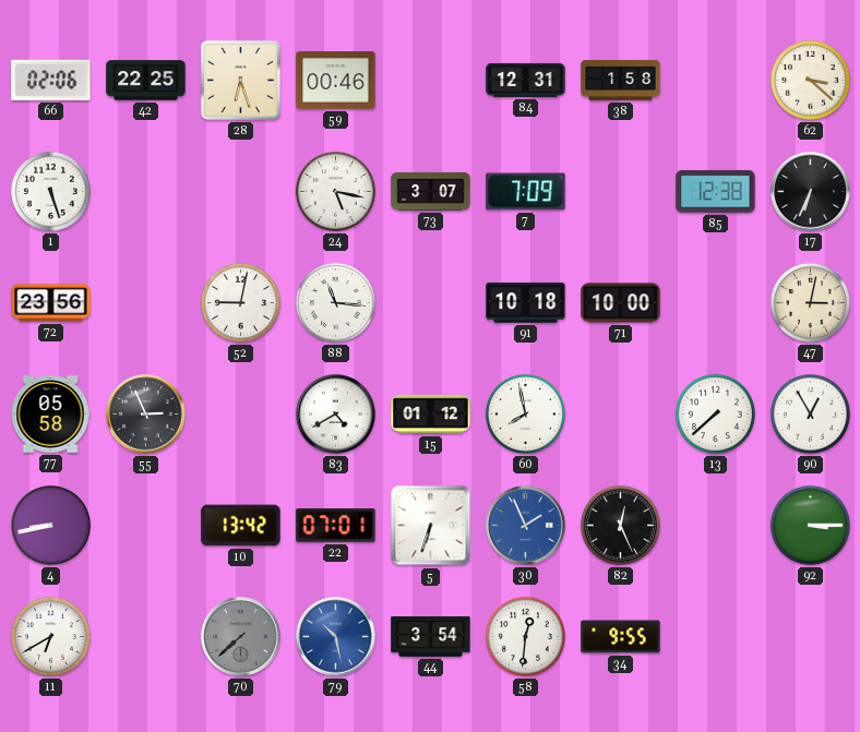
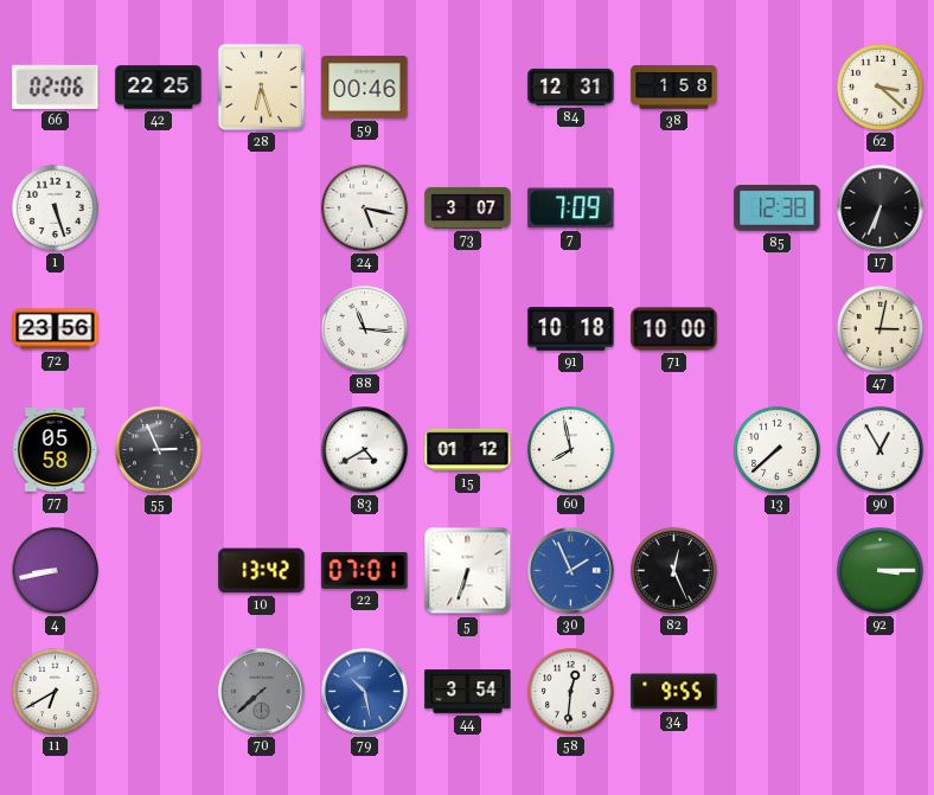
52: 9:02 -> none (240, 302)
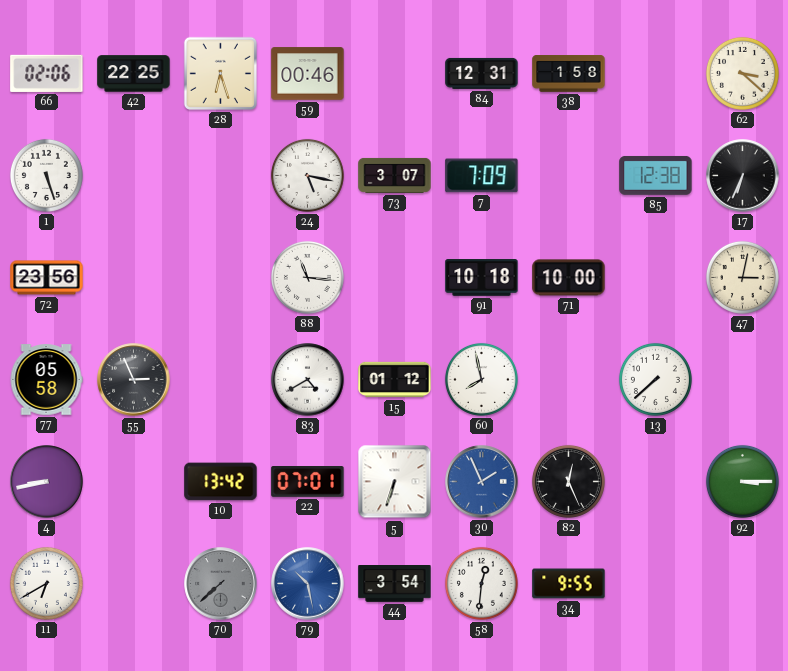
90: 12:55 -> none (879, 449)
